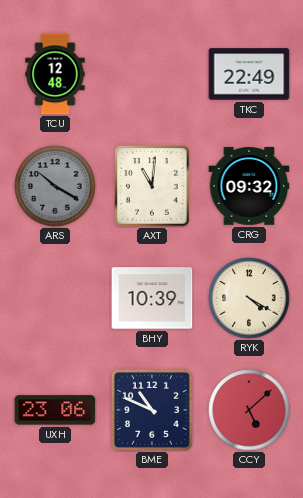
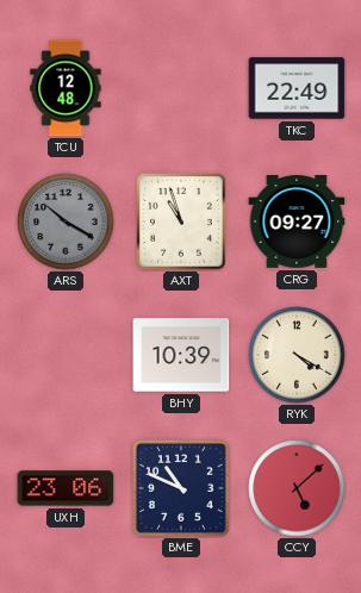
AXT: 11:01 -> 10:57 (181, 221)
CRG: 09:32 -> 09:27 (297, 221)
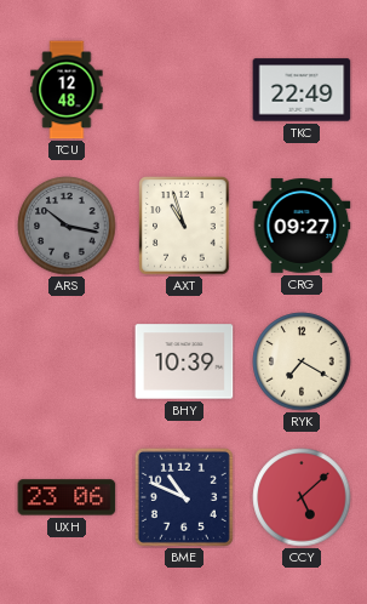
ARS: 10:20 -> 10:17 (67, 226)
RYK: 4:20 -> 7:20 (302, 361)
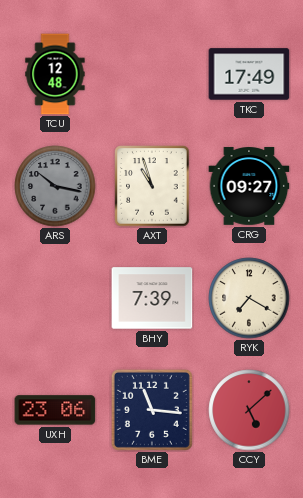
TKC: 22:49 -> 17:49 (249, 74)
BHY: 10:39 -> 7:39 (152, 298)
BME: 10:49 -> 11:16 (152, 410)
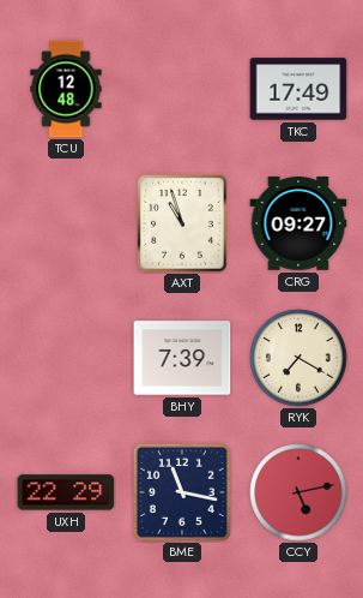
ARS: 10:17 -> none (55, 186)
UXH: 23:06 -> 22:29 (66, 492)
BME: 11:16 -> 11:17 (182, 492)
CCY: 5:08 -> 5:13 (298, 492)
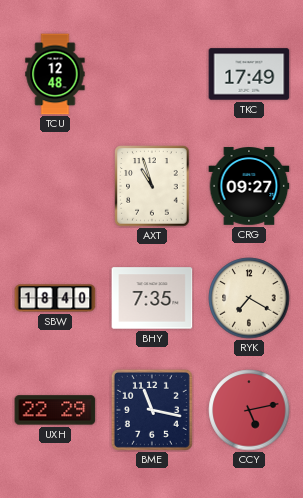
SBW: none -> 18:40 (55, 298)
BHY: 7:39 -> 7:35 (152, 298)
